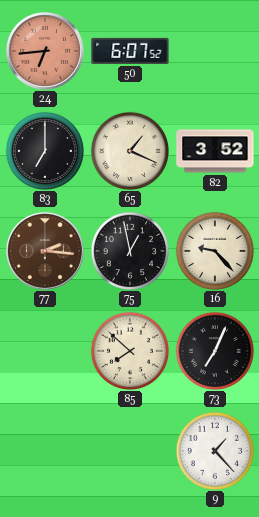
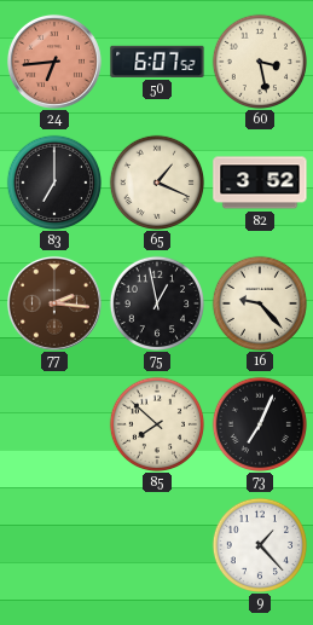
60: none -> 3:28 (259, 60)
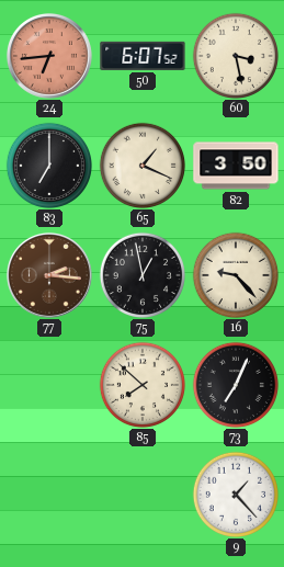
82: 3:52 -> 3:50 (236, 166)
